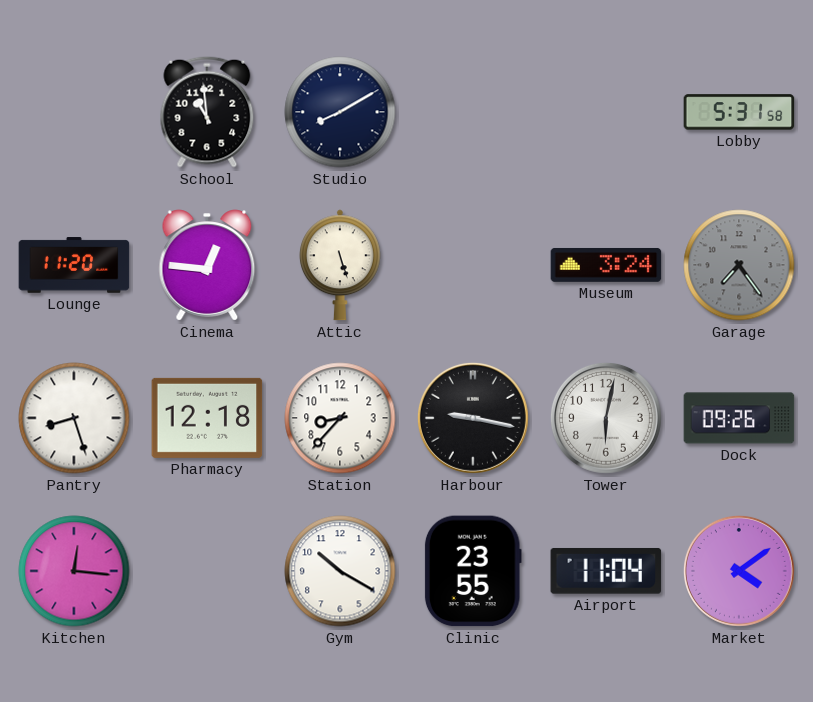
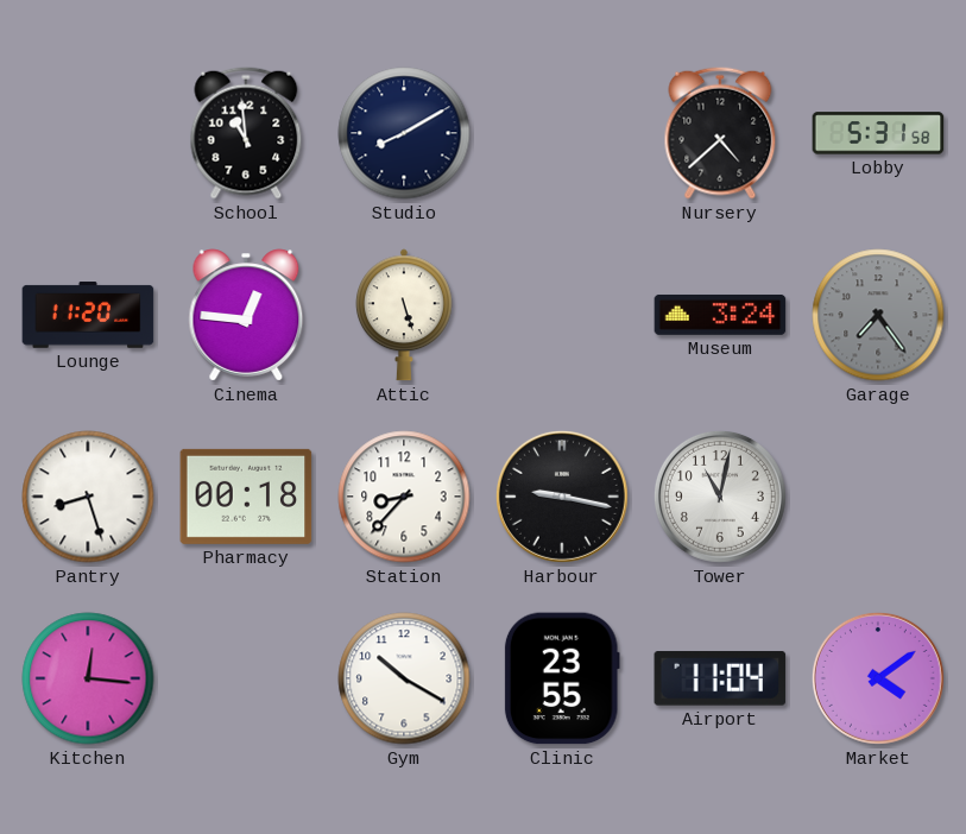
Nursery: none -> 4:38 (720, 133)
Pharmacy: 12:18 -> 00:18 (246, 497)
Tower: 6:02 -> 11:02 (720, 497)
Dock: 09:26 -> none (739, 418)
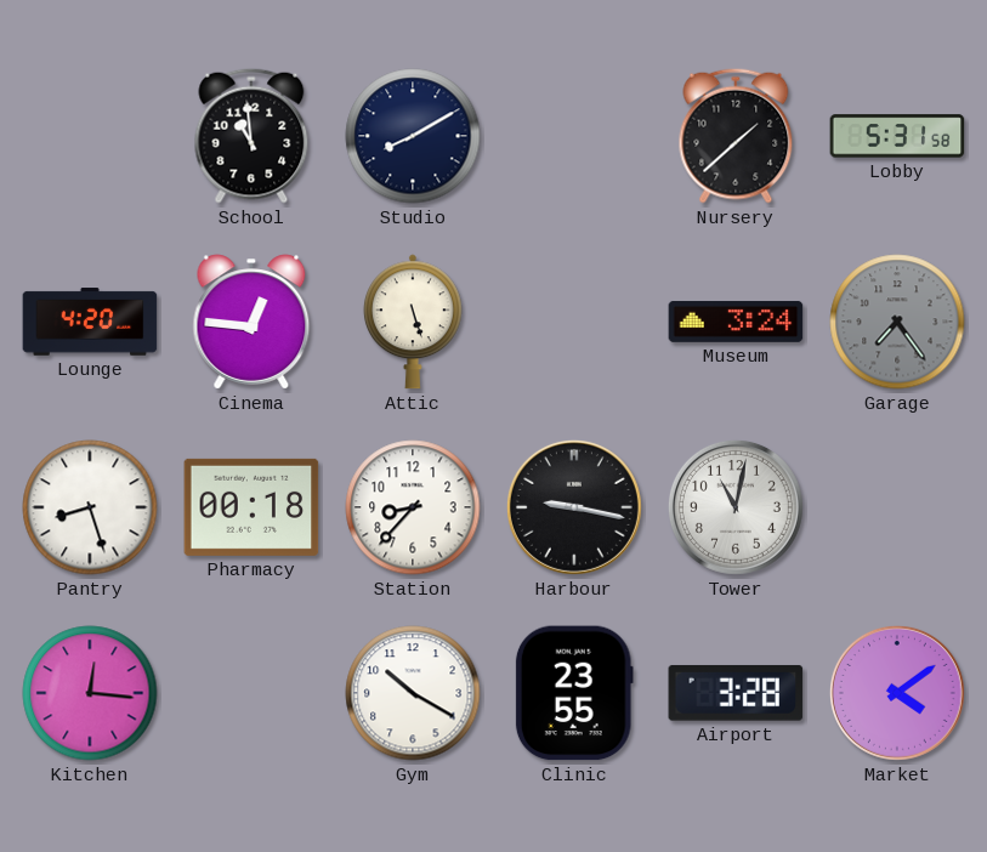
Nursery: 4:38 -> 1:38 (736, 136)
Lounge: 11:20 -> 4:20 (90, 322)
Airport: 11:04 -> 3:28 (736, 693)
